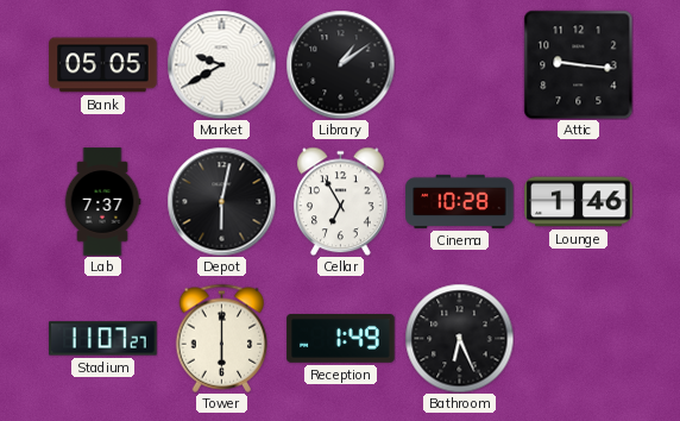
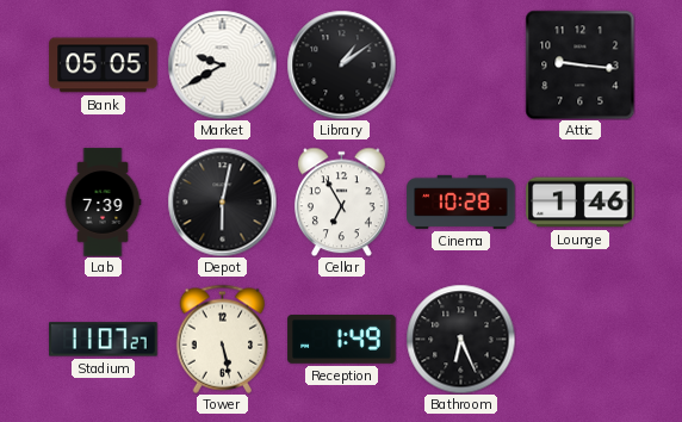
Lab: 7:37 -> 7:39 (103, 203)
Tower: 6:00 -> 5:28 (223, 339)
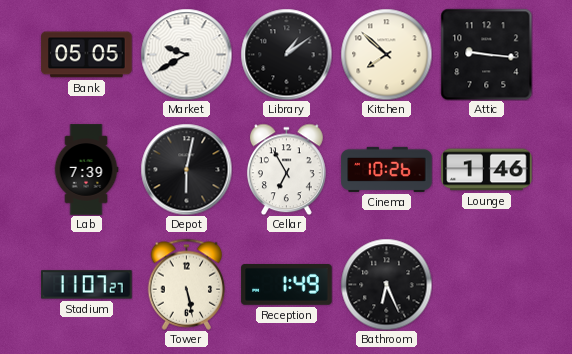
Kitchen: none -> 7:52 (386, 54)
Cinema: 10:28 -> 10:26 (387, 169)
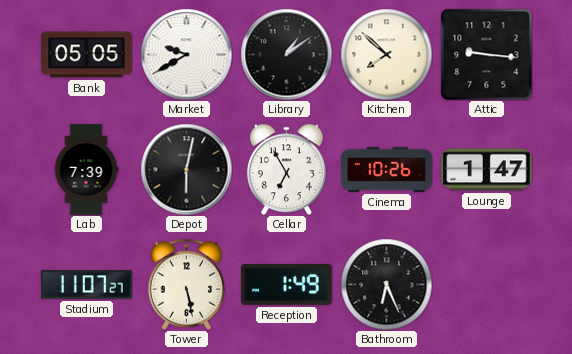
Lounge: 1:46 -> 1:47 (487, 170)
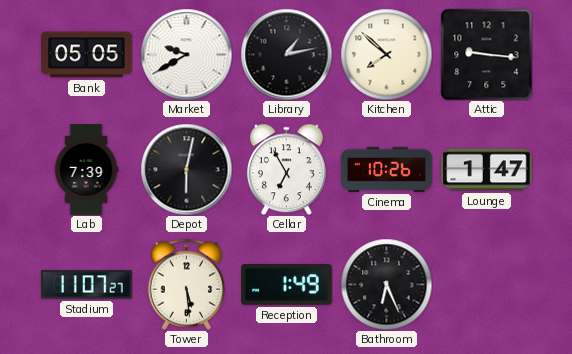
Library: 1:09 -> 1:13 (286, 54)
Tower: 5:28 -> 5:29 (187, 284)
